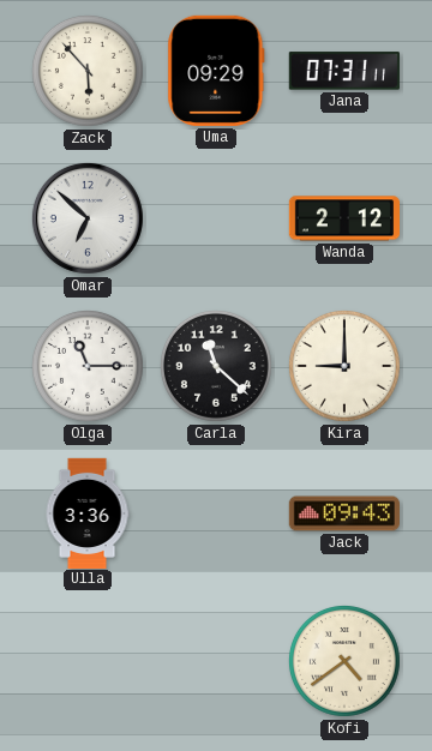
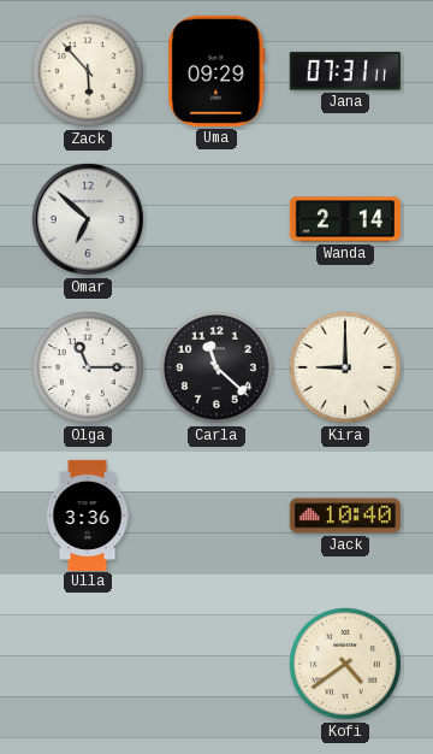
Wanda: 2:12 -> 2:14 (344, 219)
Jack: 09:43 -> 10:40 (345, 516)
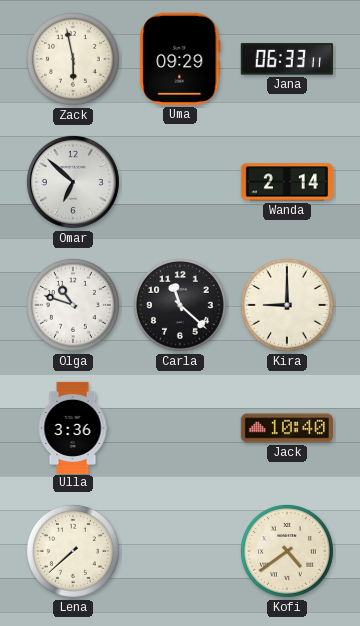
Zack: 5:53 -> 5:58 (73, 59)
Jana: 07:31 -> 06:33 (287, 59)
Olga: 11:15 -> 10:48 (73, 305)
Lena: none -> 7:38 (73, 551)
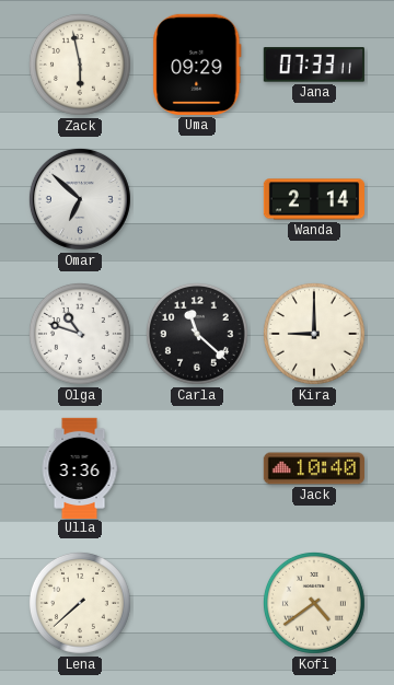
Jana: 06:33 -> 07:33 (314, 65)
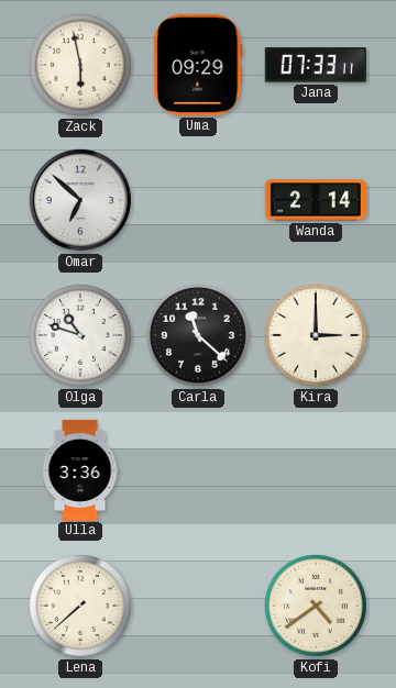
Kira: 9:00 -> 3:00 (316, 335)
Jack: 10:40 -> none (314, 468)
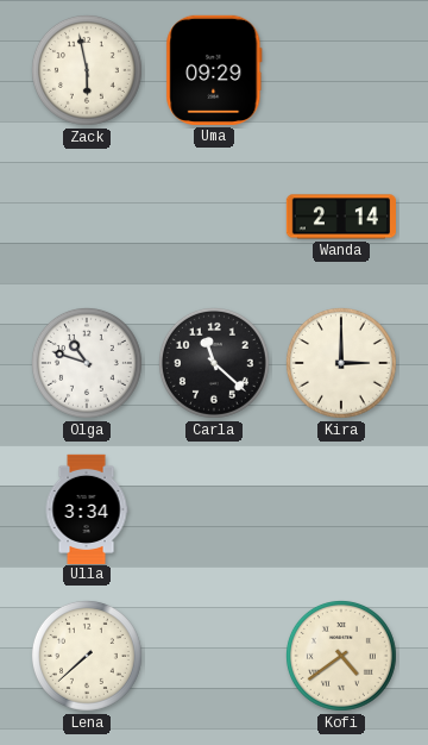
Jana: 07:33 -> none (316, 65)
Omar: 6:52 -> none (80, 200)
Ulla: 3:36 -> 3:34 (87, 508)
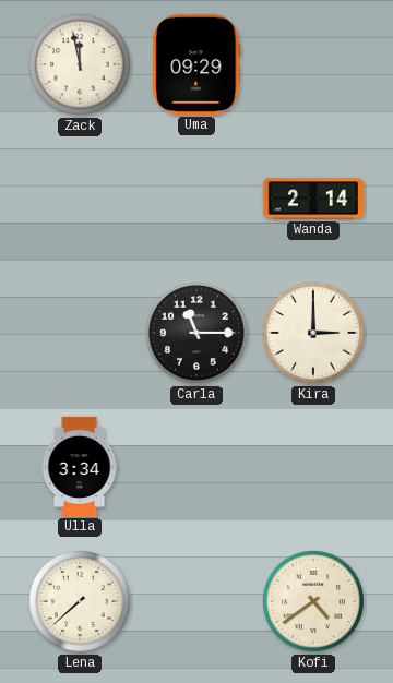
Zack: 5:58 -> 11:58 (80, 64)
Olga: 10:48 -> none (87, 363)
Carla: 11:22 -> 11:15 (196, 333)
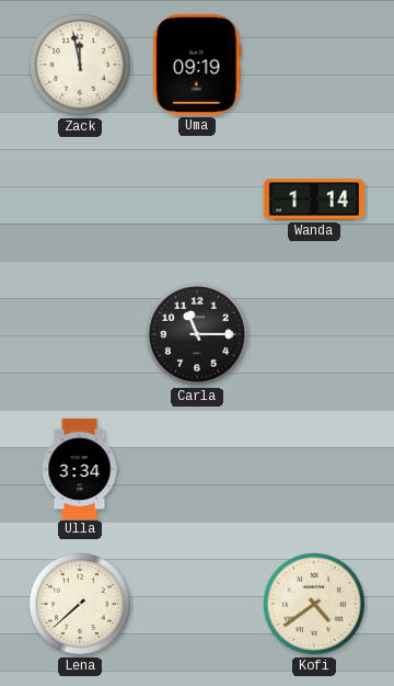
Uma: 09:29 -> 09:19 (197, 65)
Wanda: 2:14 -> 1:14 (313, 199)
Kira: 3:00 -> none (313, 333)
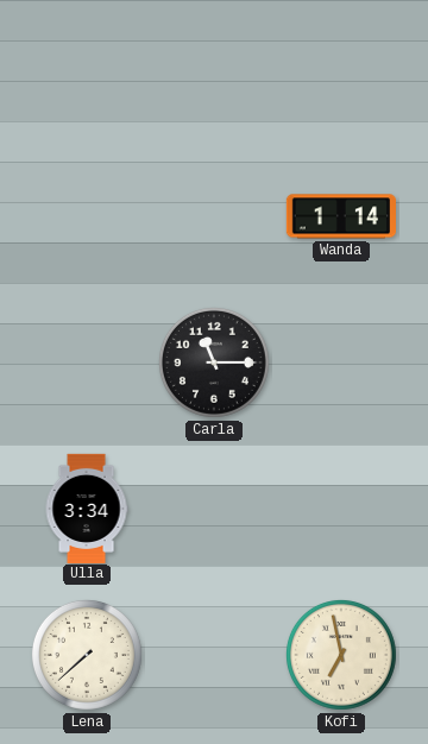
Zack: 11:58 -> none (80, 65)
Uma: 09:19 -> none (197, 65)
Kofi: 4:39 -> 6:58 (341, 655)
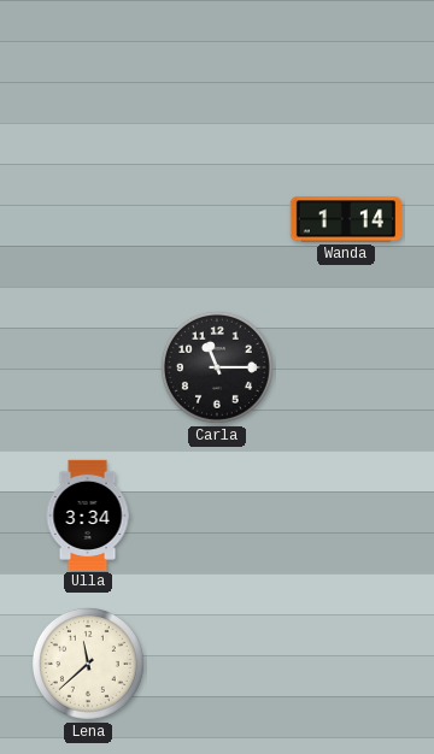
Lena: 7:38 -> 11:38 (88, 664)
Kofi: 6:58 -> none (341, 655)
